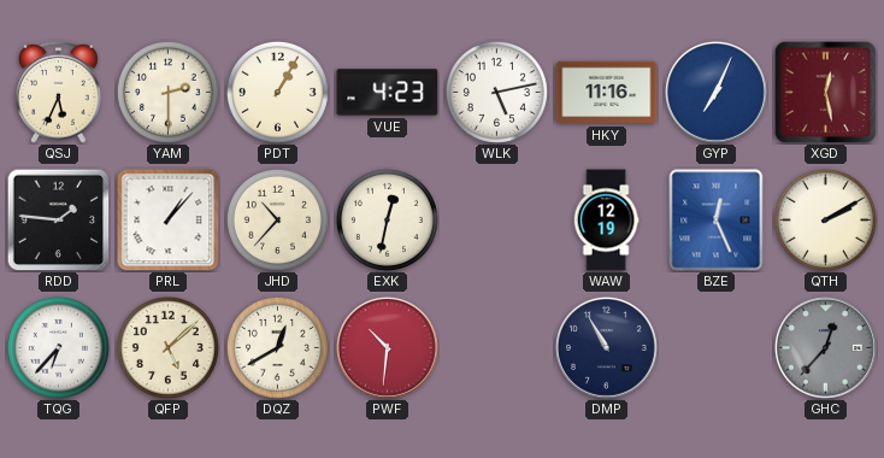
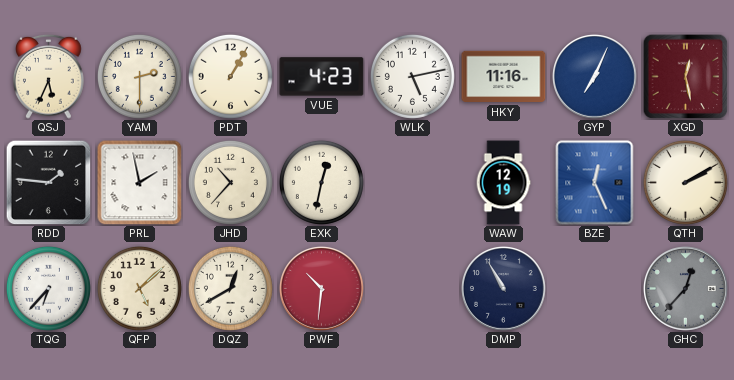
PRL: 1:07 -> 1:58 (140, 183)
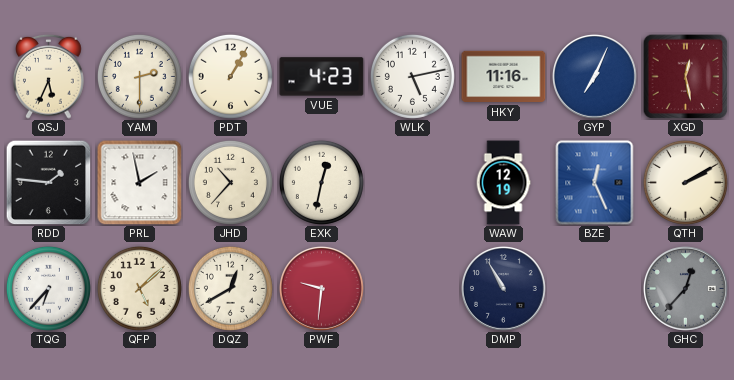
PWF: 10:31 -> 9:31 (321, 288)
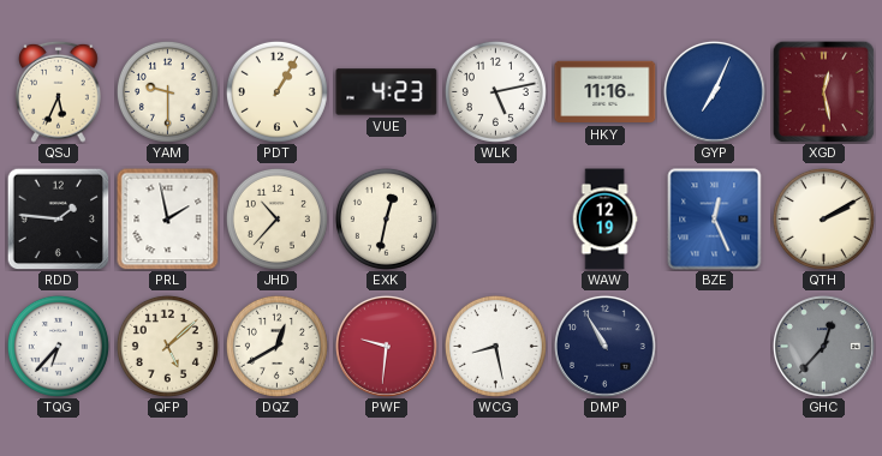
YAM: 2:30 -> 9:30 (167, 91)
WCG: none -> 8:28 (495, 346)
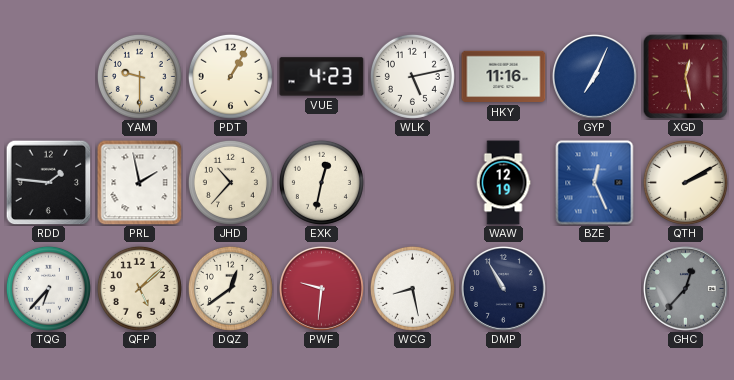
QSJ: 5:34 -> none (59, 91)
DQZ: 12:40 -> 12:39 (230, 288)
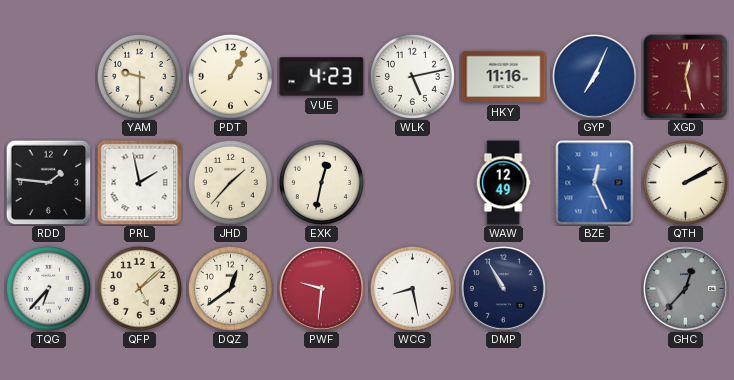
JHD: 10:37 -> 1:37 (230, 182)
WAW: 12:19 -> 12:49 (503, 183)
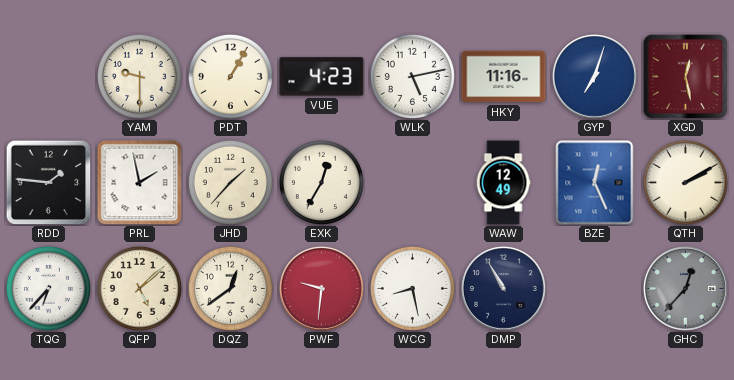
GYP: 7:04 -> 7:03 (594, 76)
EXK: 12:32 -> 12:35 (321, 182)
